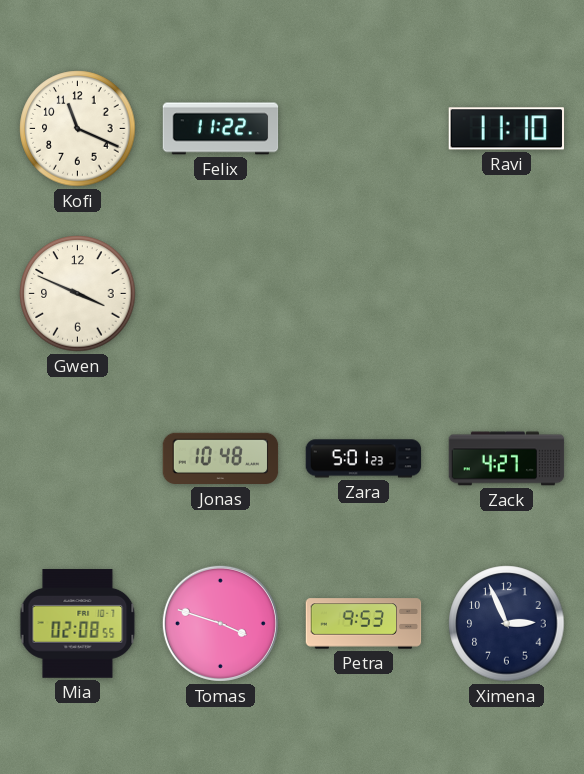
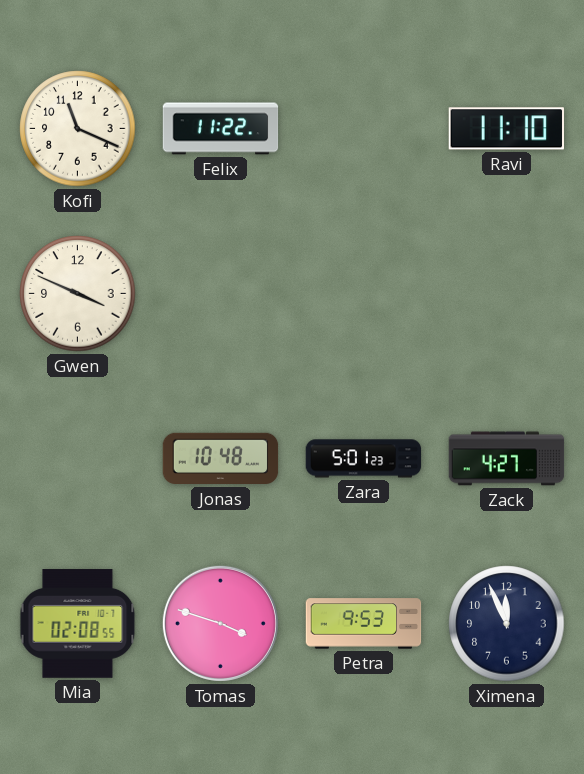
Ximena: 2:56 -> 11:56 (507, 624)
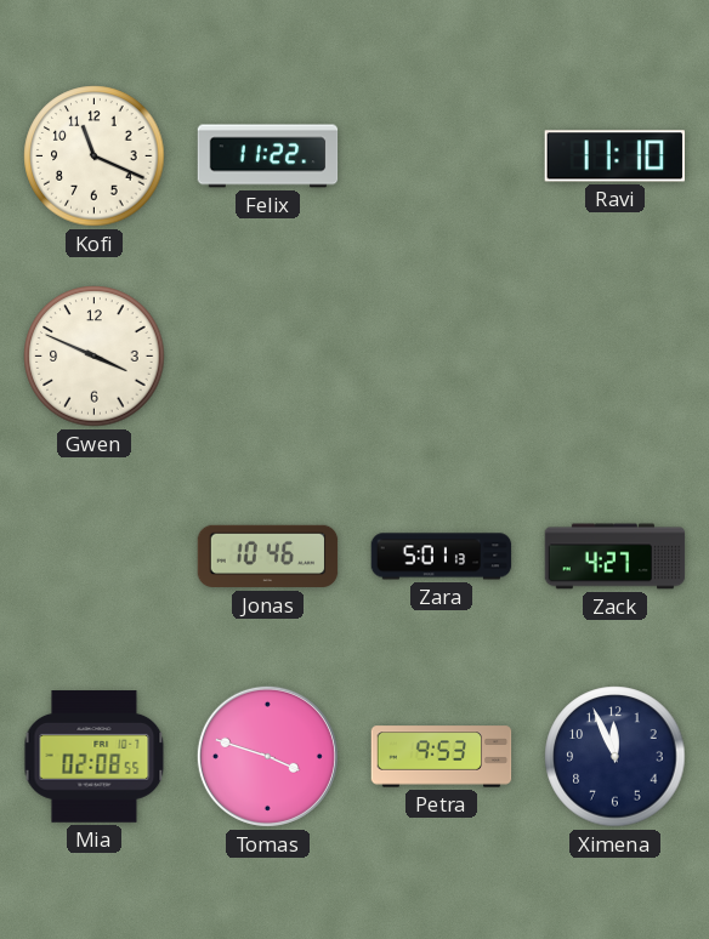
Jonas: 10:48 -> 10:46 (268, 557)
Zara: 5:01:23 -> 5:01:13 (442, 557)
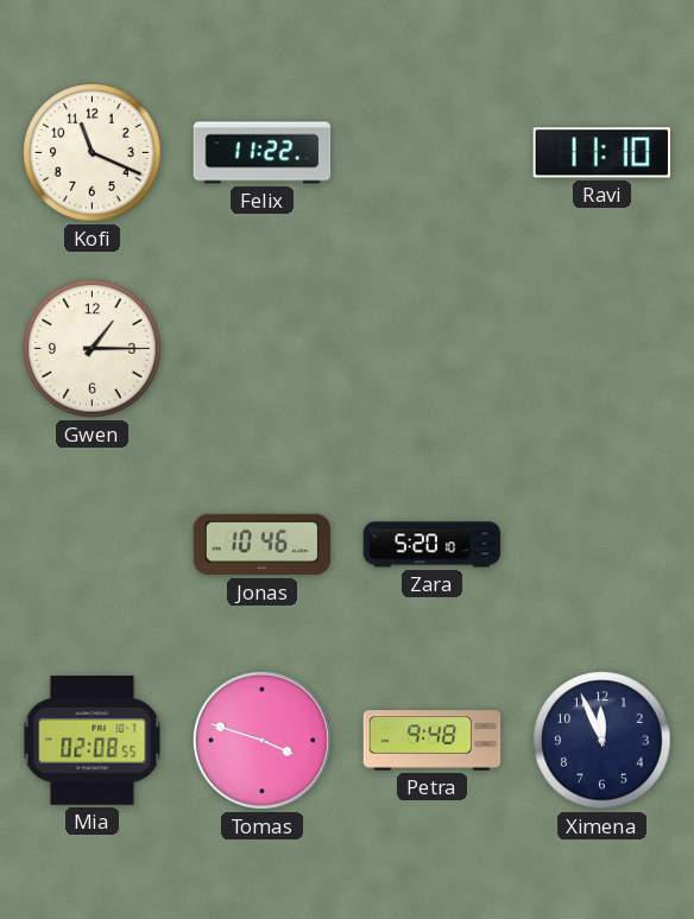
Gwen: 3:49 -> 1:15 (93, 349)
Zara: 5:01 -> 5:20 (433, 545)
Zack: 4:27 -> none (616, 557)
Petra: 9:53 -> 9:48 (433, 741)
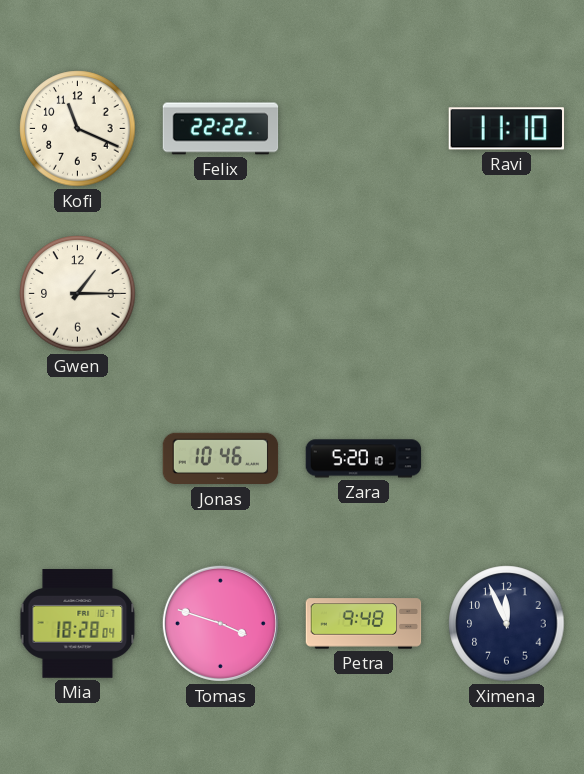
Felix: 11:22 -> 22:22 (221, 129)
Mia: 02:08 -> 18:28 (78, 624)
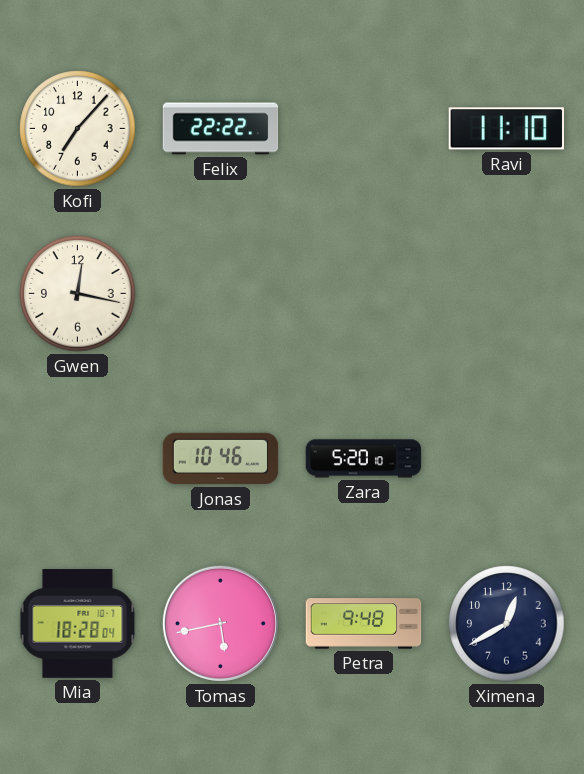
Kofi: 11:19 -> 7:07 (78, 129)
Gwen: 1:15 -> 12:17 (78, 294)
Tomas: 3:48 -> 5:43 (220, 623)
Ximena: 11:56 -> 12:40 (507, 624)
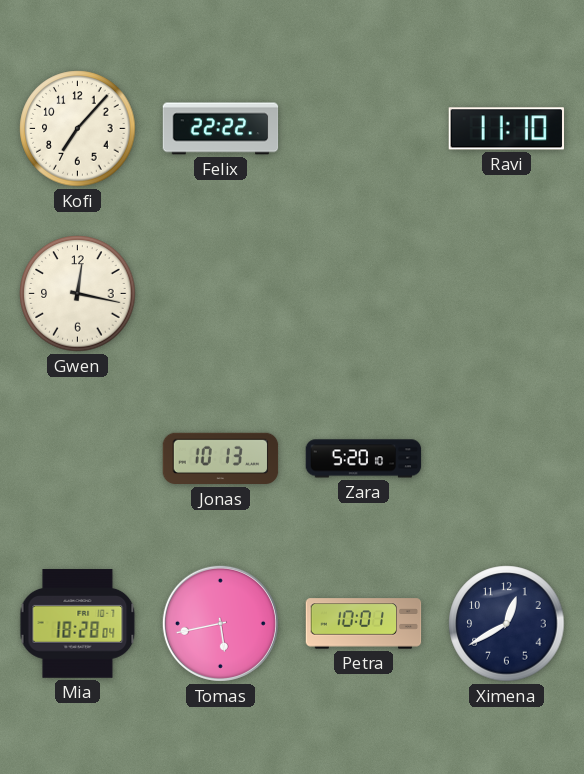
Jonas: 10:46 -> 10:13 (221, 459)
Petra: 9:48 -> 10:01 (364, 624)
